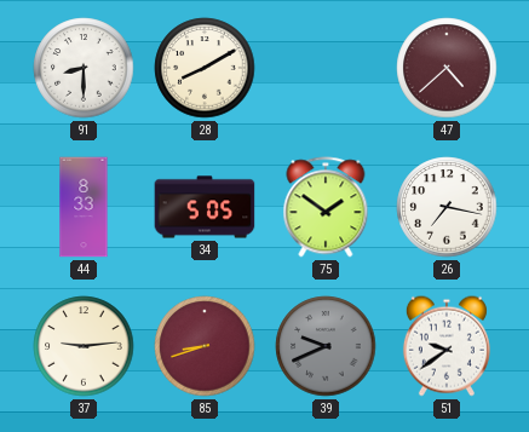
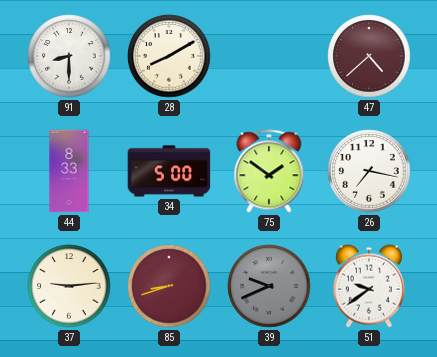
34: 5:05 -> 5:00 (169, 171)
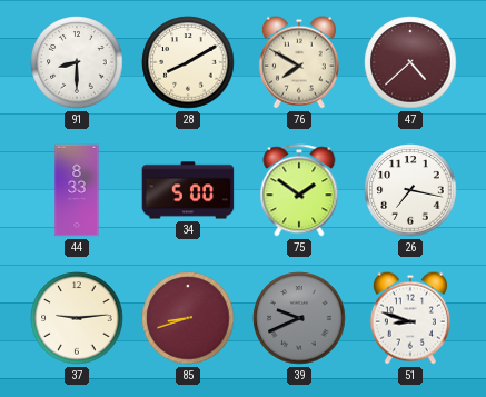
76: none -> 7:50 (299, 62)
51: 9:39 -> 8:48 (410, 318)
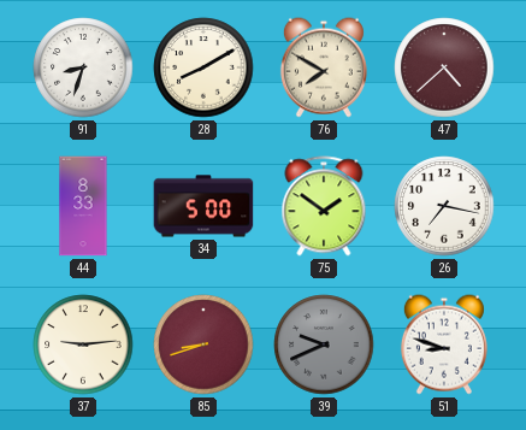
91: 8:30 -> 8:33 (83, 67)
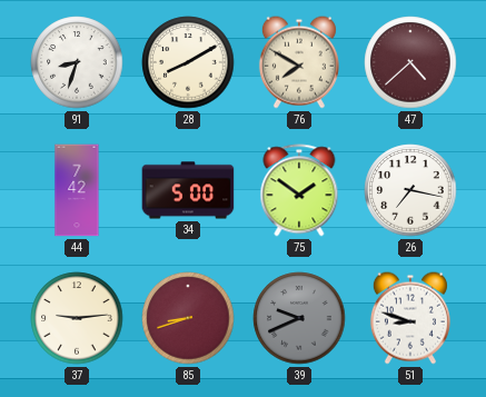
44: 8:33 -> 7:42 (77, 190)
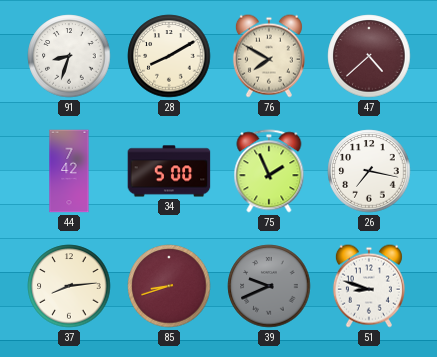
75: 1:51 -> 1:56 (269, 171)
37: 9:14 -> 8:14 (69, 286)
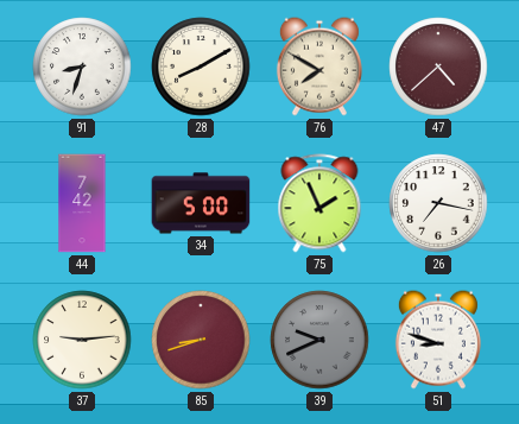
37: 8:14 -> 9:14 (82, 340)
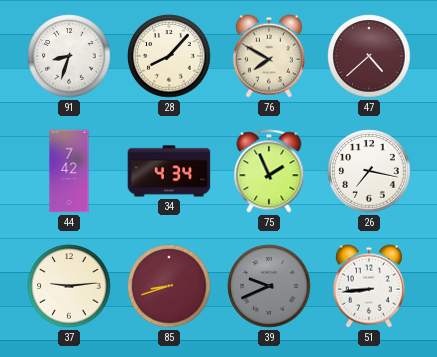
28: 8:10 -> 8:07 (169, 56)
34: 5:00 -> 4:34 (169, 171)
51: 8:48 -> 8:44 (369, 286)
